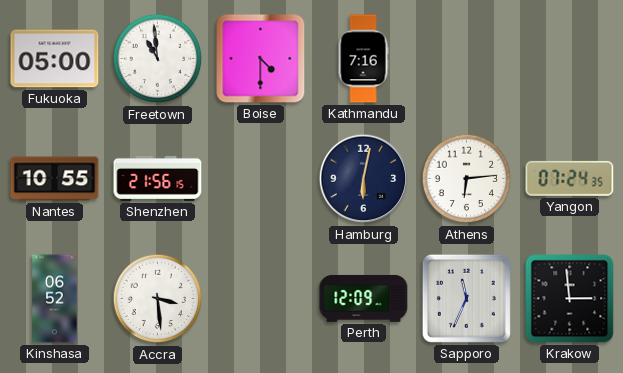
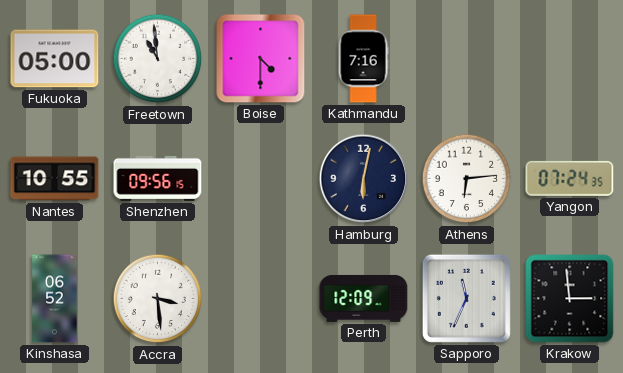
Shenzhen: 21:56 -> 09:56 (158, 178)
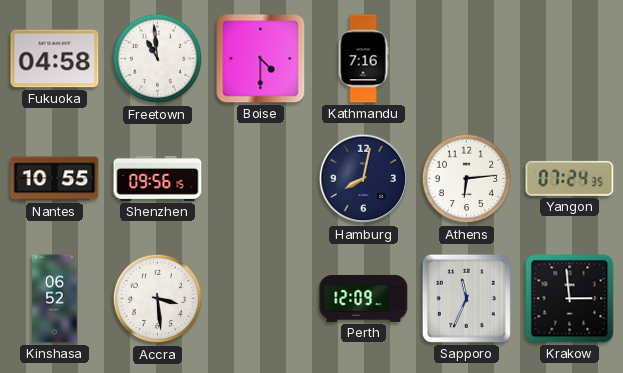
Fukuoka: 05:00 -> 04:58 (55, 59)
Hamburg: 6:02 -> 8:02 (364, 179)
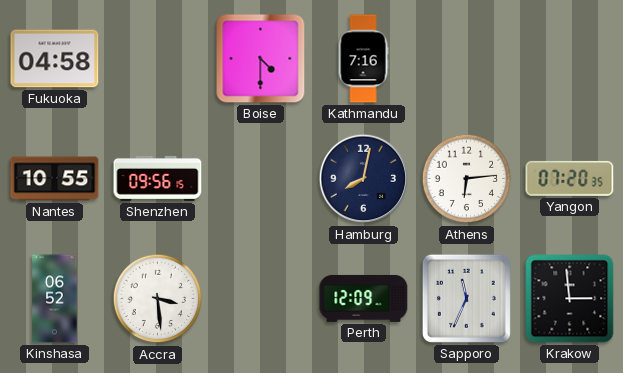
Freetown: 10:59 -> none (158, 59)
Yangon: 07:24 -> 07:20 (570, 178)
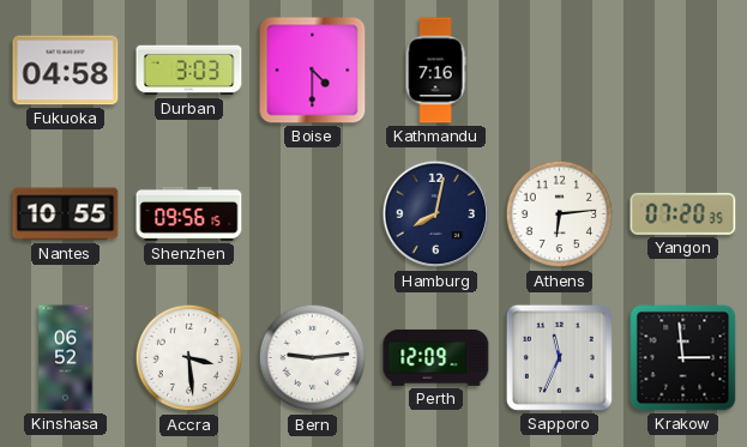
Durban: none -> 3:03 (189, 71)
Bern: none -> 9:14 (313, 358)
